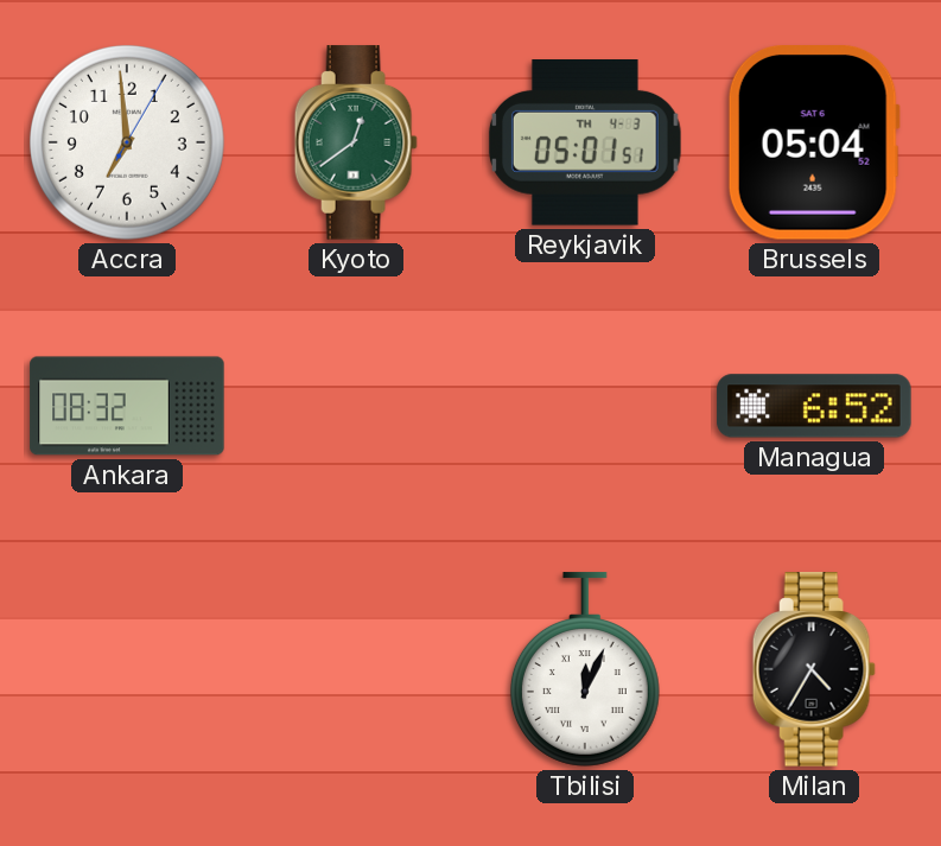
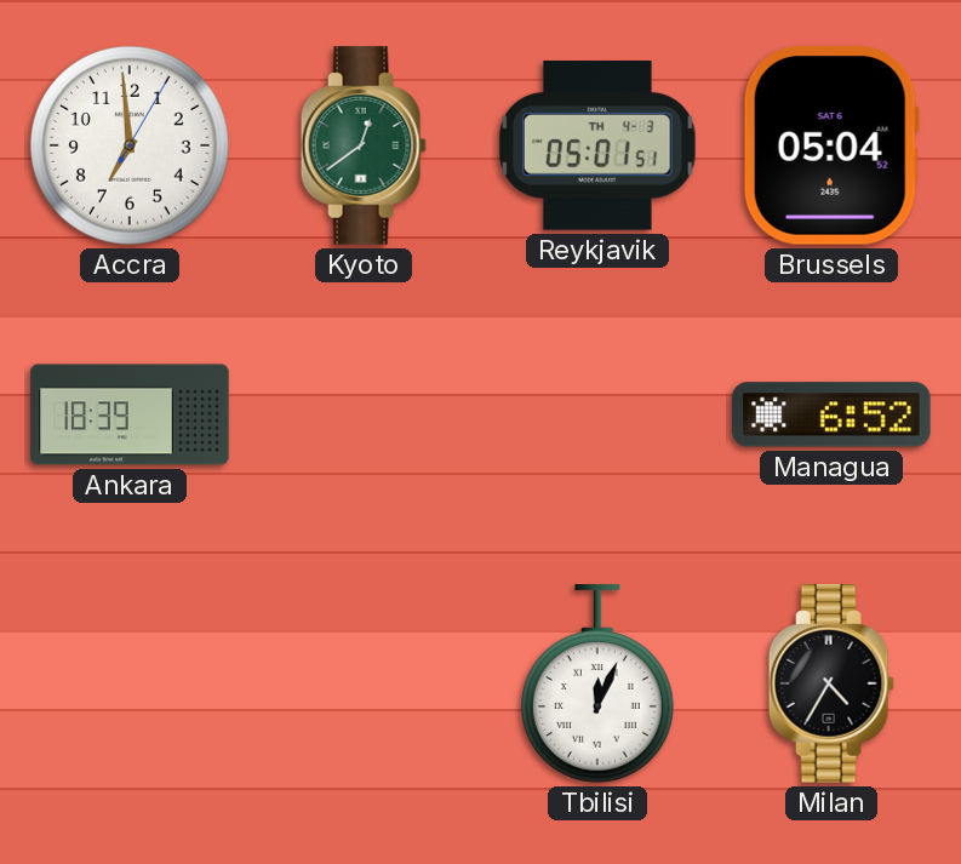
Ankara: 08:32 -> 18:39 (130, 414)
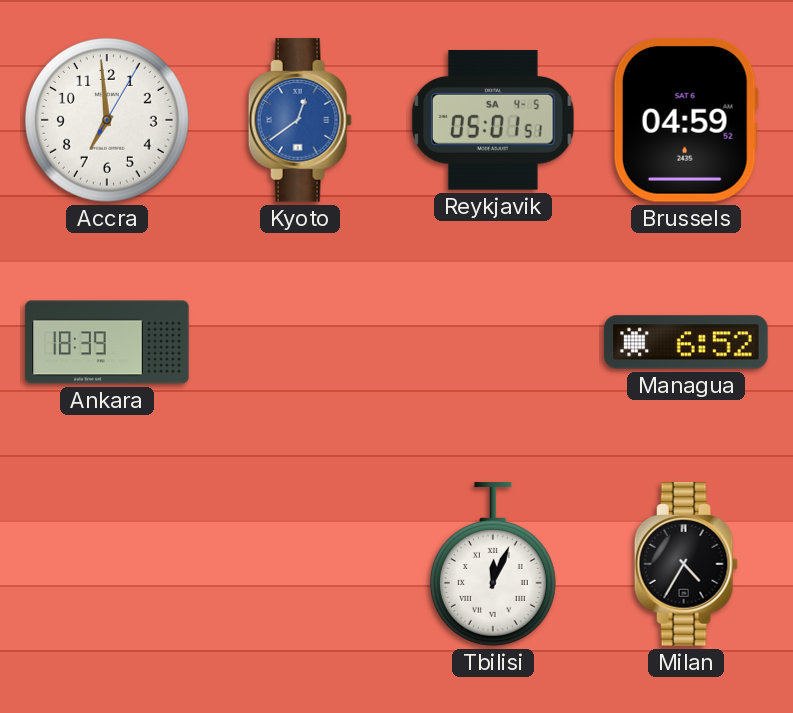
Kyoto dial: green -> blue (300, 120)
Reykjavik date: TH 4-3 -> SA 4-5 (494, 121)
Brussels: 05:04 -> 04:59 (686, 121)
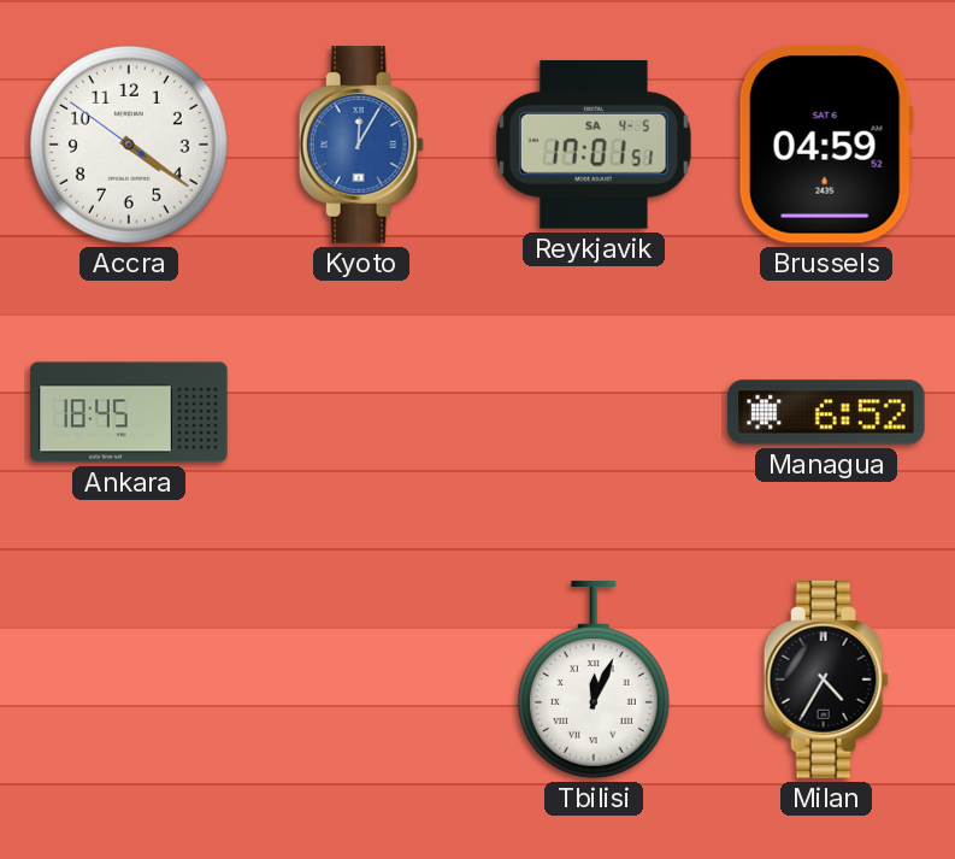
Accra: 6:59 -> 4:20 (129, 145)
Kyoto: 12:39 -> 12:05 (361, 145)
Reykjavik: 05:01 -> 17:01 (595, 146)
Ankara: 18:39 -> 18:45 (129, 412)
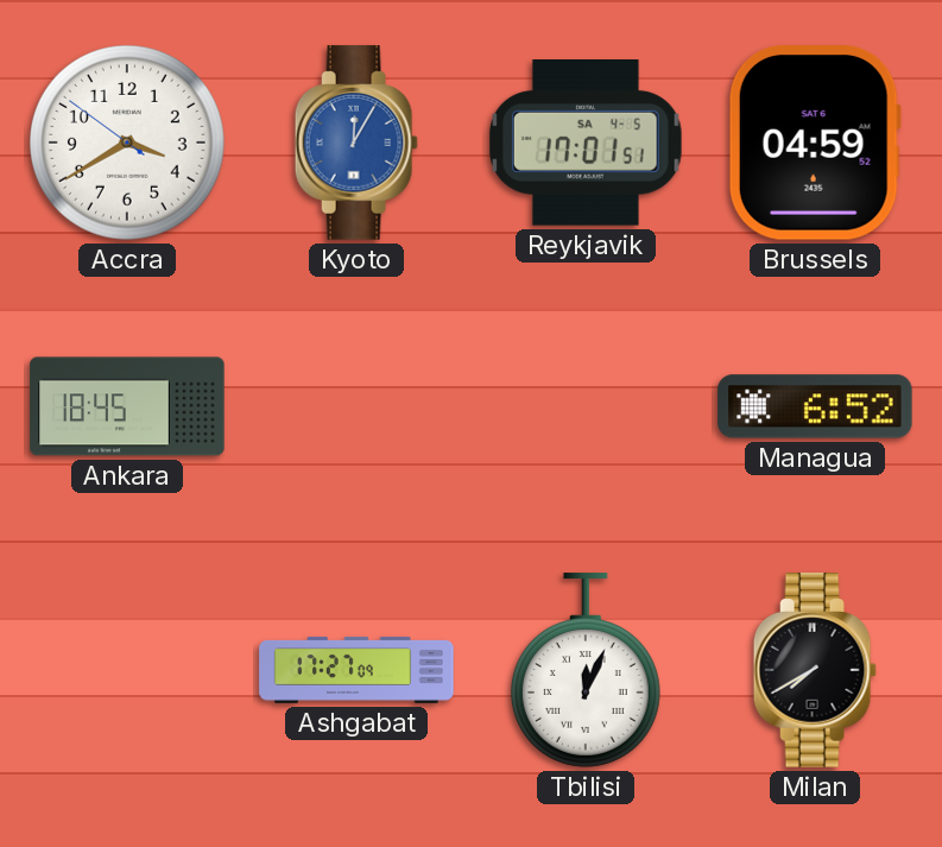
Accra: 4:20 -> 3:39 (127, 143)
Ashgabat: none -> 17:27 (356, 670)
Milan: 4:35 -> 7:40 (815, 670)
